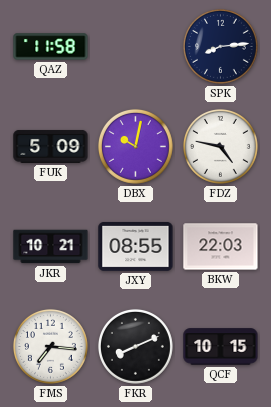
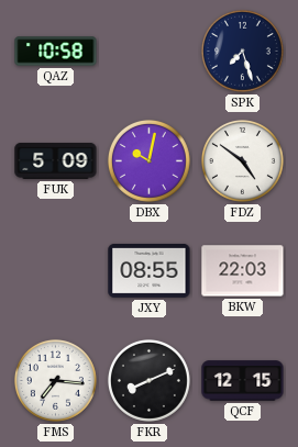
QAZ: 11:58 -> 10:58 (56, 52)
SPK: 8:14 -> 7:27 (242, 51)
FDZ: 4:47 -> 4:51 (242, 160)
JKR: 10:21 -> none (51, 247)
QCF: 10:15 -> 12:15 (243, 381)
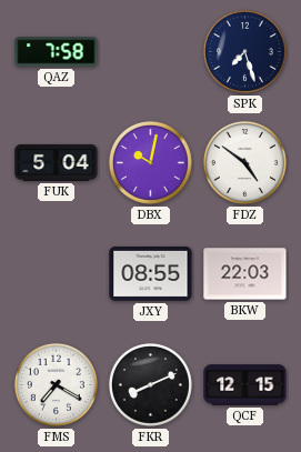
QAZ: 10:58 -> 7:58 (57, 52)
FUK: 5:09 -> 5:04 (57, 162)
FMS: 7:16 -> 7:20 (56, 384)
